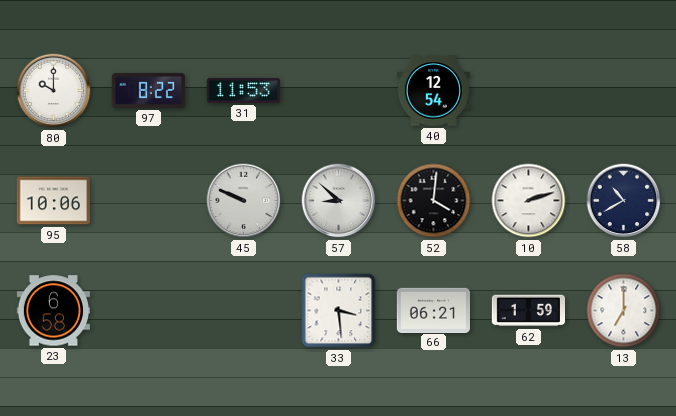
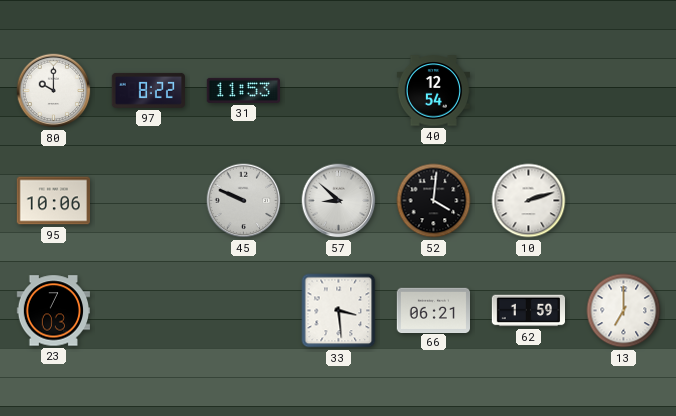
58: 10:40 -> none (624, 201)
23: 6:58 -> 7:03 (53, 311)
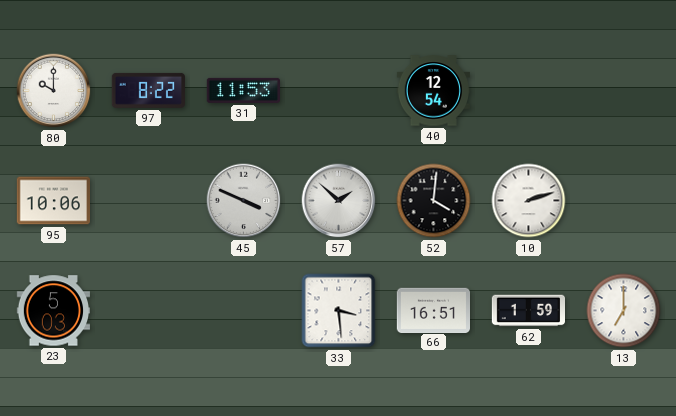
45: 9:49 -> 3:49 (244, 201)
57: 8:52 -> 1:52 (339, 201)
23: 7:03 -> 5:03 (53, 311)
66: 06:21 -> 16:51 (433, 310)
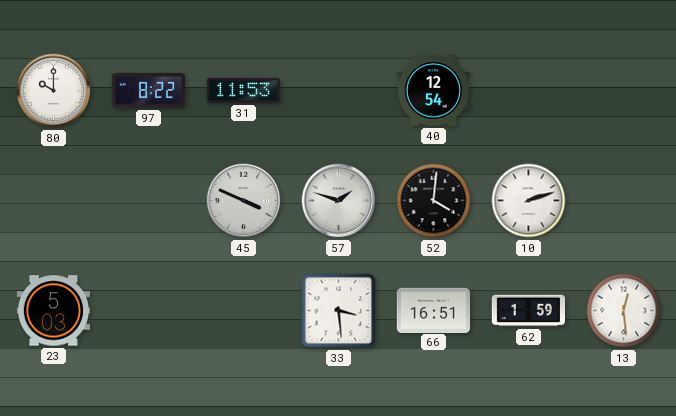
95: 10:06 -> none (53, 201)
57: 1:52 -> 1:48 (339, 201)
13: 7:00 -> 12:29 (624, 311)
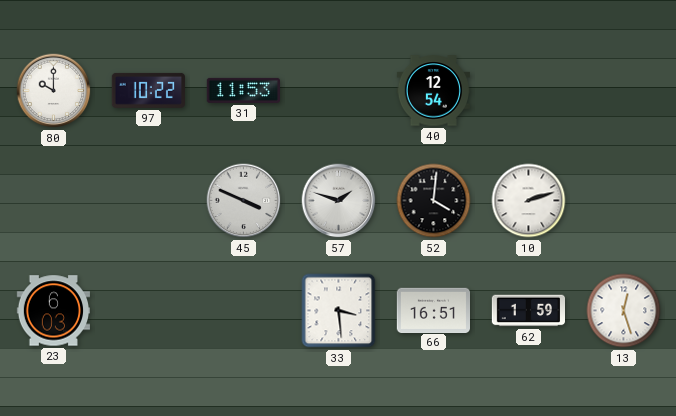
97: 8:22 -> 10:22 (148, 90)
23: 5:03 -> 6:03 (53, 311)
13: 12:29 -> 12:27 (624, 311)
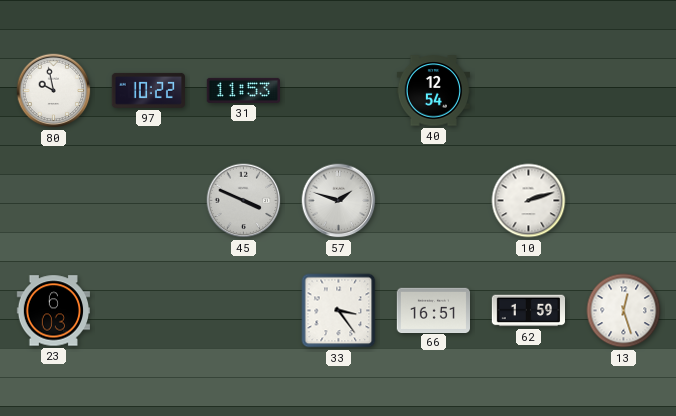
80: 10:00 -> 9:58 (54, 91)
52: 4:01 -> none (434, 201)
33: 3:29 -> 3:24 (339, 311)
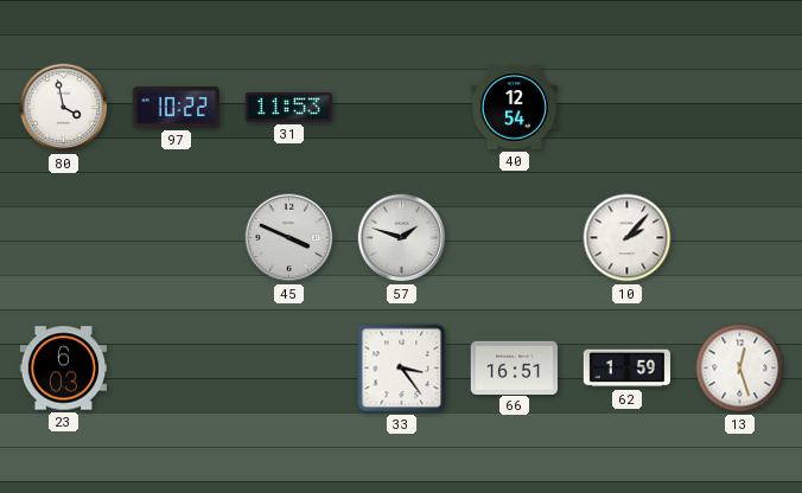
80: 9:58 -> 3:58 (64, 108)
10: 2:12 -> 2:07 (628, 238)
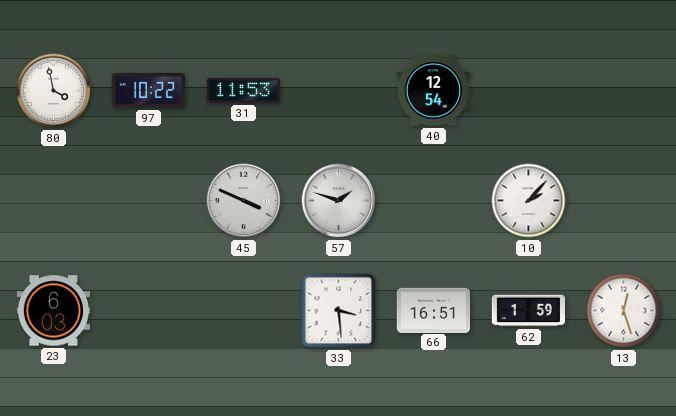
33: 3:24 -> 3:29 (339, 311)
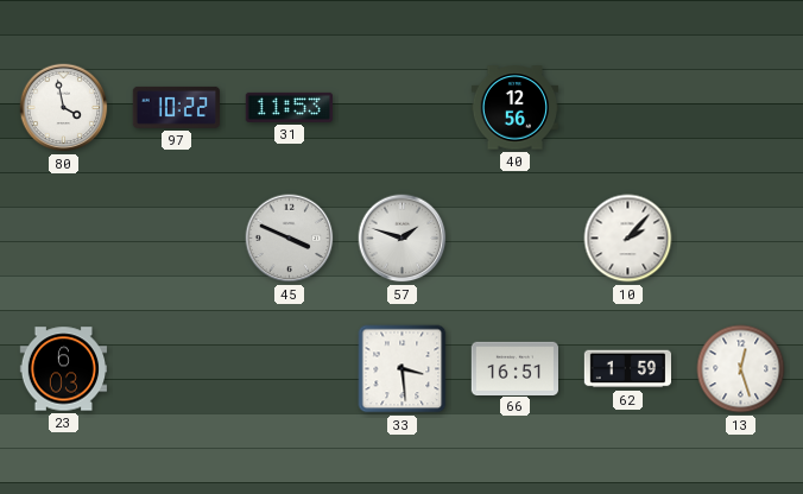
40: 12:54 -> 12:56 (514, 108)
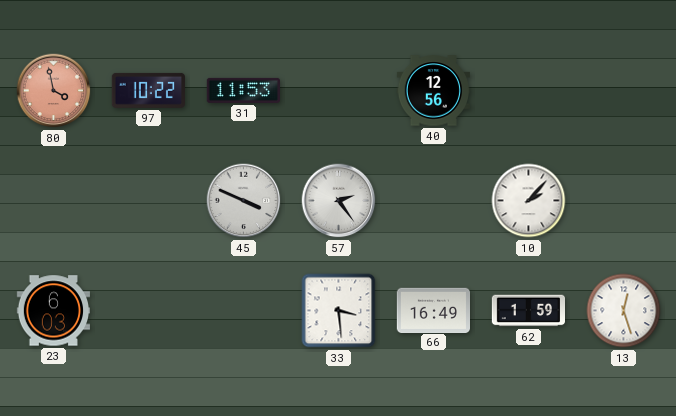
80 dial: white -> salmon (54, 91)
57: 1:48 -> 2:24 (339, 201)
66: 16:51 -> 16:49 (433, 310)
